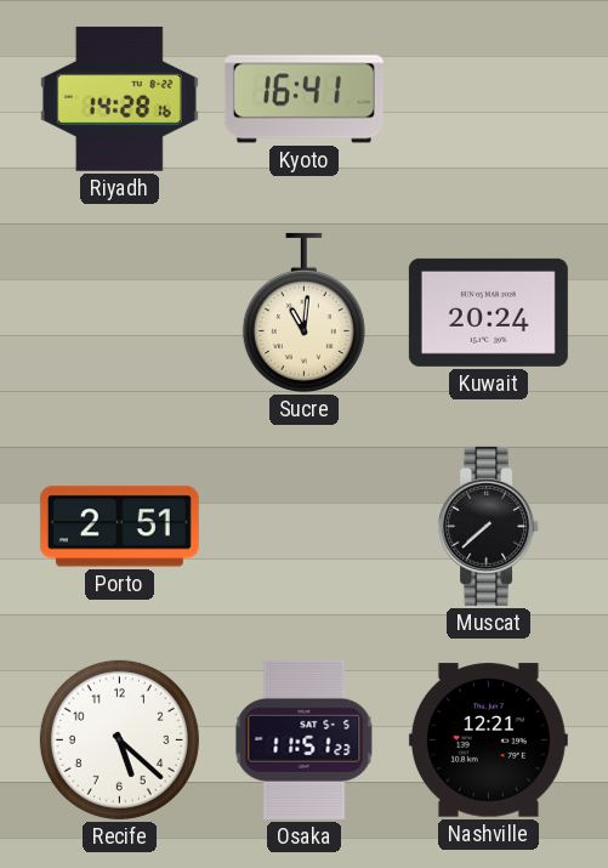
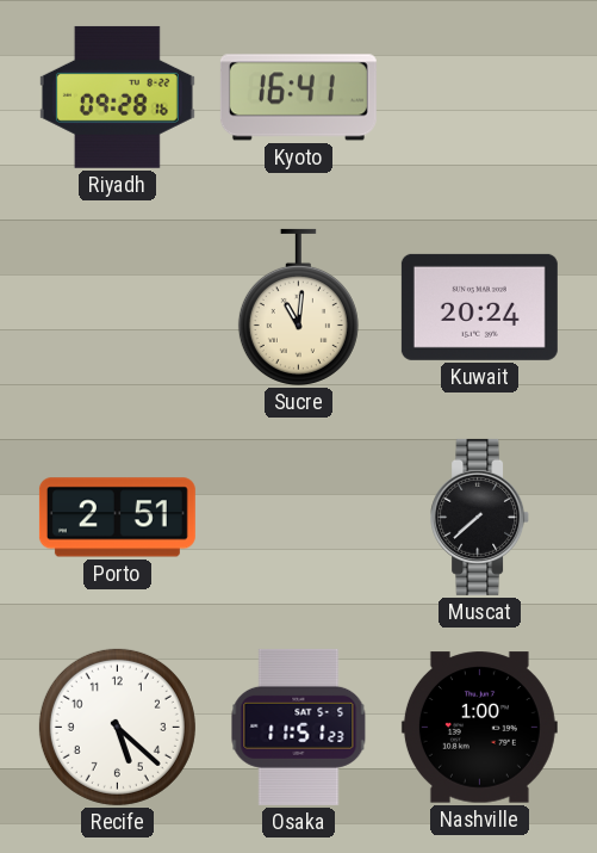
Riyadh: 14:28 -> 09:28 (117, 97)
Nashville: 12:21 -> 1:00 (479, 728)
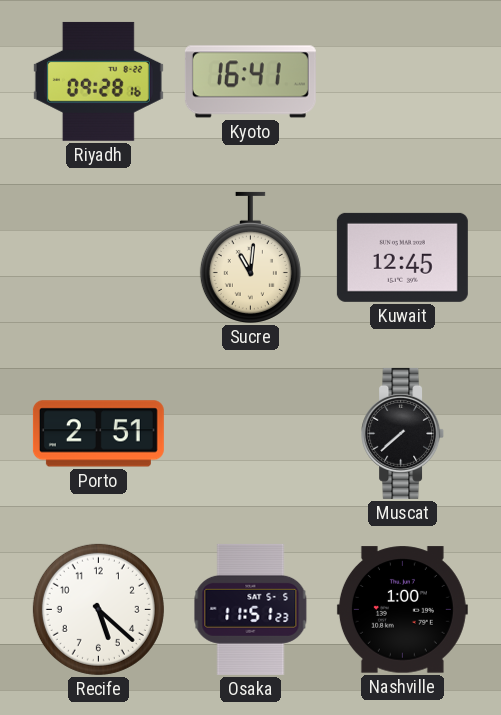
Kuwait: 20:24 -> 12:45 (402, 257)
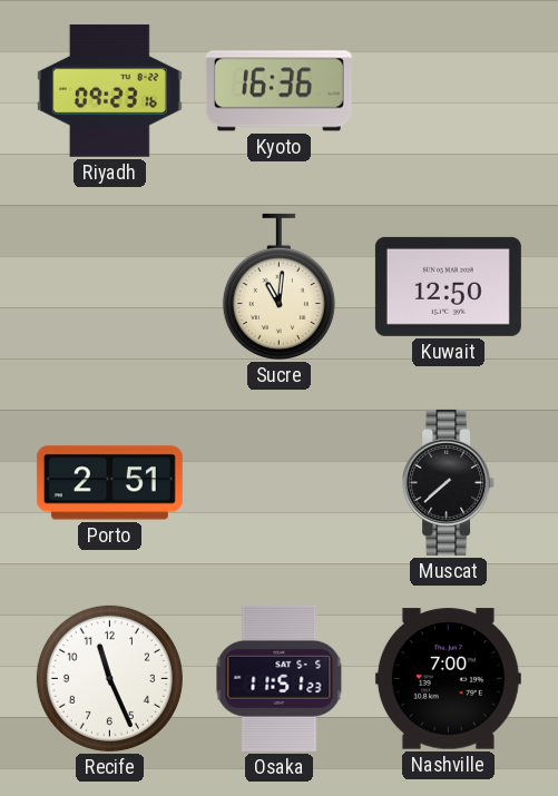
Riyadh: 09:28 -> 09:23 (109, 90)
Kyoto: 16:41 -> 16:36 (278, 91)
Kuwait: 12:45 -> 12:50 (448, 286)
Recife: 5:22 -> 11:26 (109, 678)
Nashville: 1:00 -> 7:00 (448, 679)
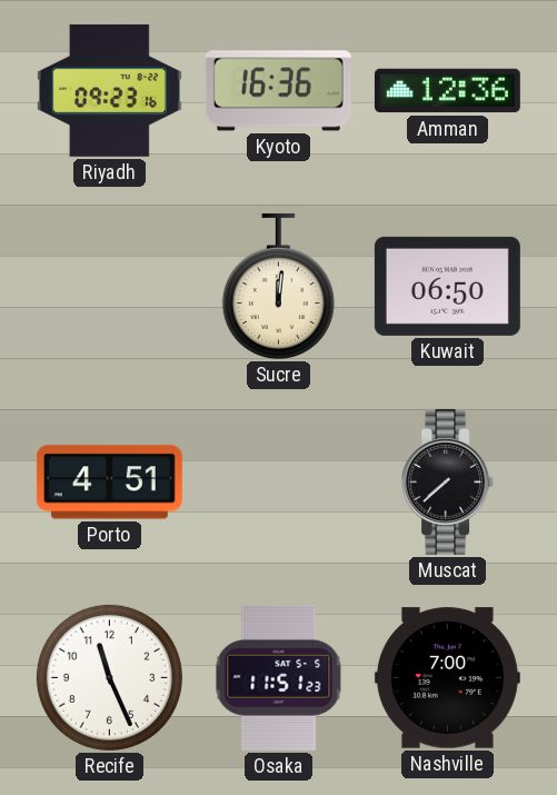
Amman: none -> 12:36 (447, 91)
Sucre: 11:01 -> 12:01 (278, 286)
Kuwait: 12:50 -> 06:50 (447, 286)
Porto: 2:51 -> 4:51 (109, 483)
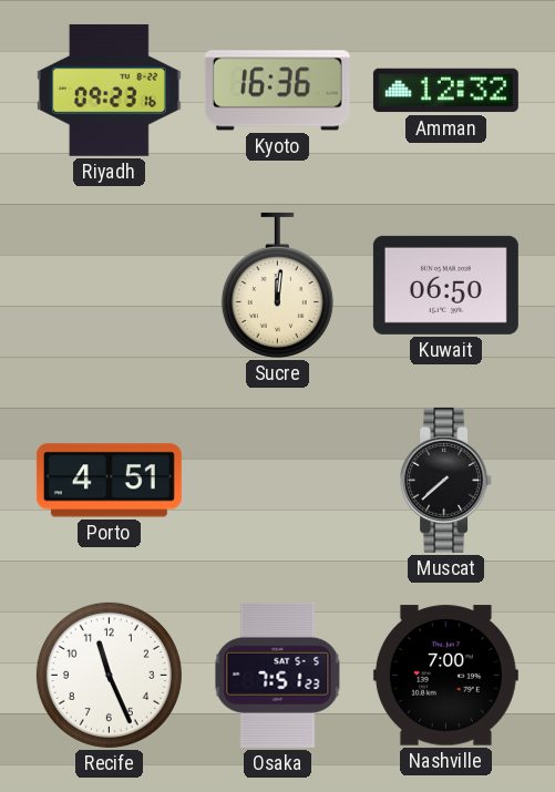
Amman: 12:36 -> 12:32 (445, 91)
Osaka: 11:51 -> 7:51 (278, 675)
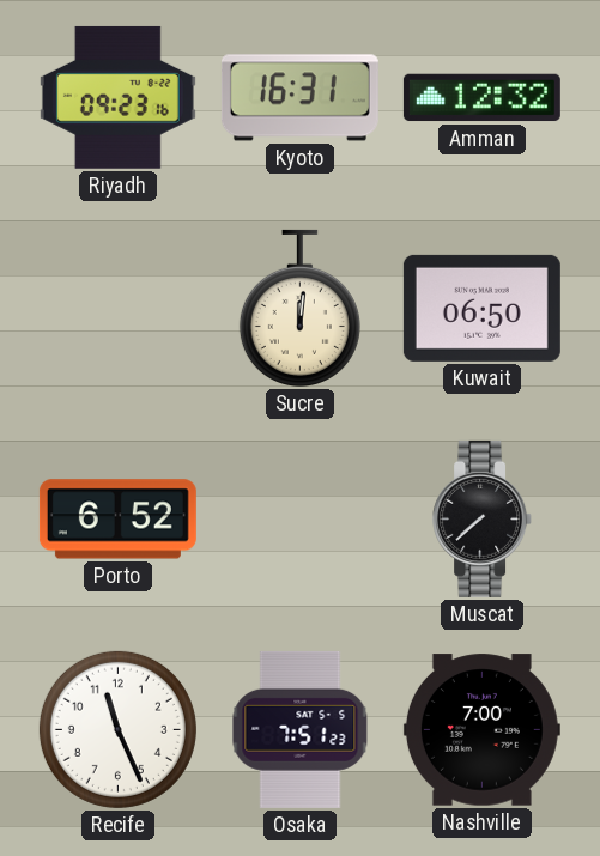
Kyoto: 16:36 -> 16:31 (299, 98)
Porto: 4:51 -> 6:52 (117, 520)
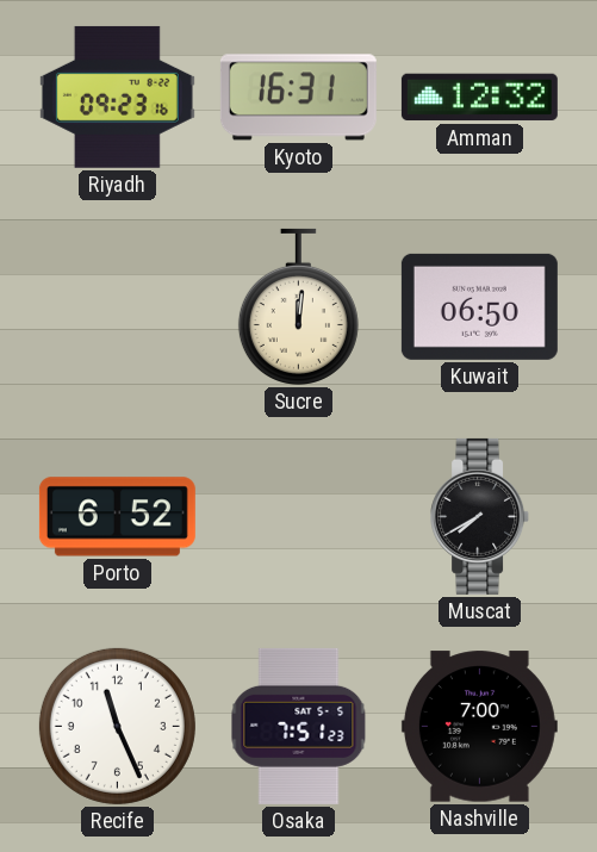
Muscat: 7:38 -> 7:40 (480, 516)
